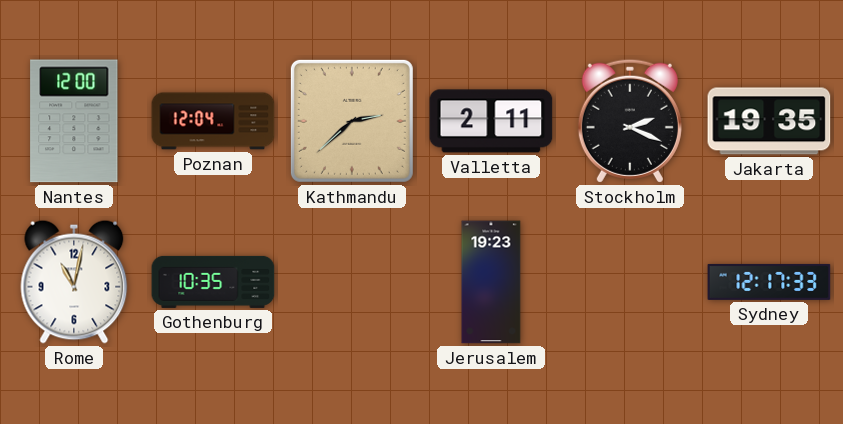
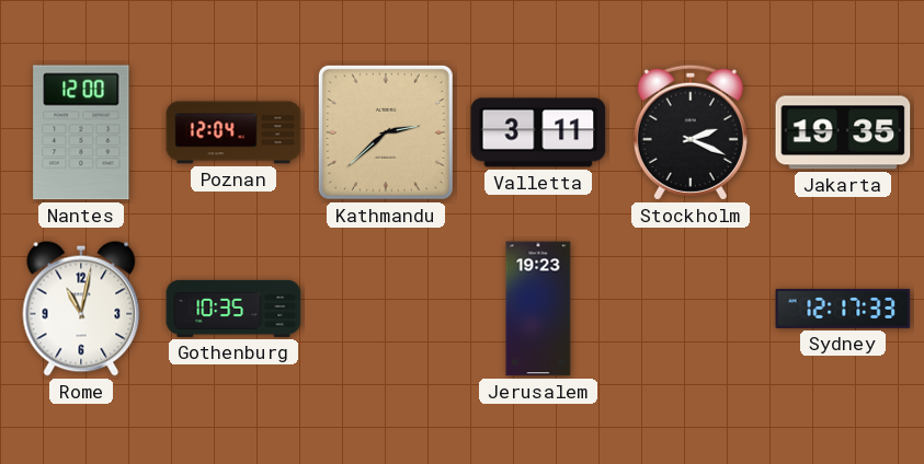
Valletta: 2:11 -> 3:11 (538, 132)
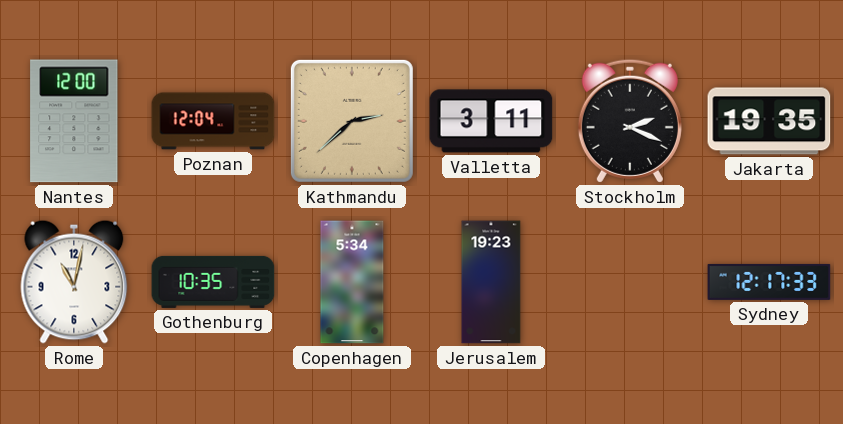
Copenhagen: none -> 5:34 (352, 282)
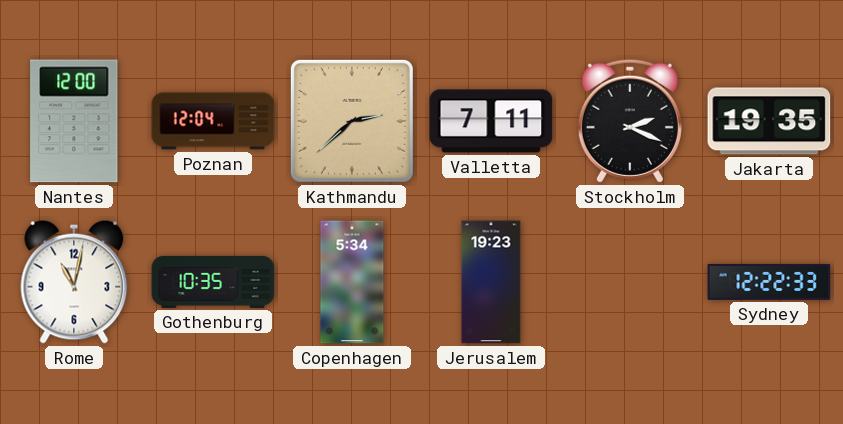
Valletta: 3:11 -> 7:11 (491, 121)
Sydney: 12:17 -> 12:22 (769, 282)
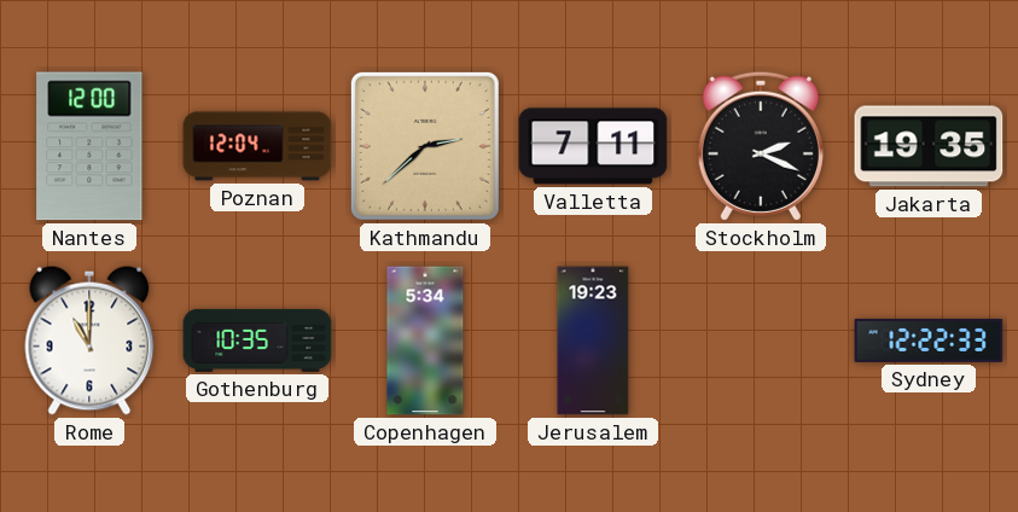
Rome: 11:02 -> 11:00 (89, 341)
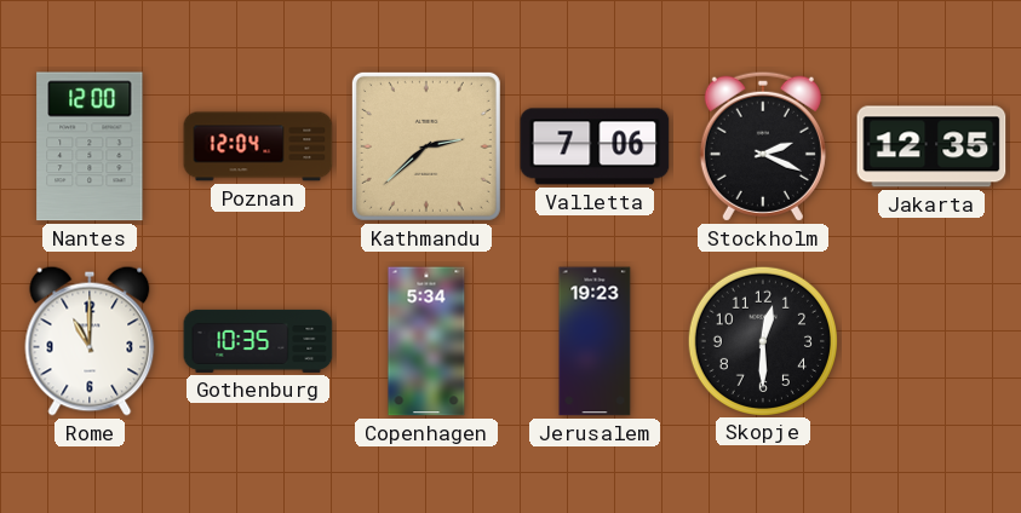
Valletta: 7:11 -> 7:06 (595, 146)
Jakarta: 19:35 -> 12:35 (931, 146)
Skopje: none -> 12:30 (762, 340)
Sydney: 12:22 -> none (929, 341)
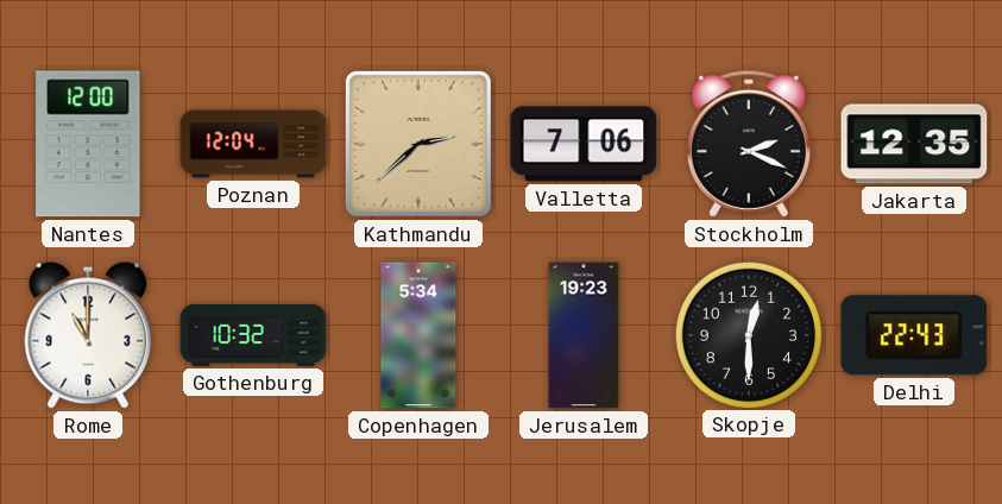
Gothenburg: 10:35 -> 10:32 (253, 335)
Delhi: none -> 22:43 (914, 335)
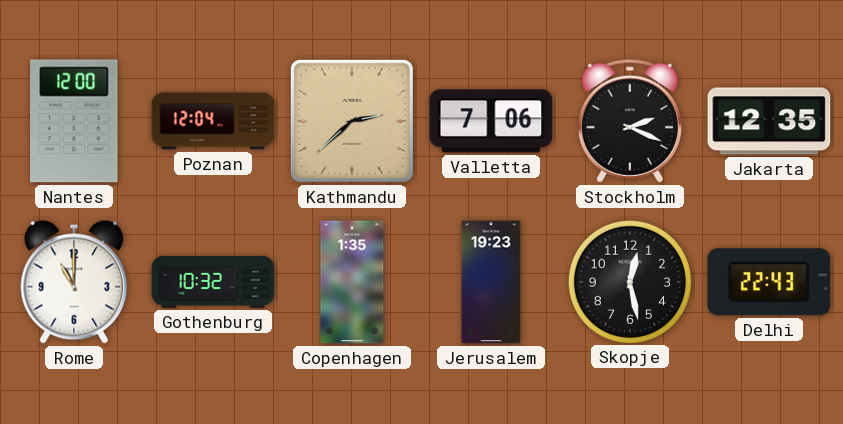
Copenhagen: 5:34 -> 1:35 (352, 282)
Skopje: 12:30 -> 12:28 (629, 281)
